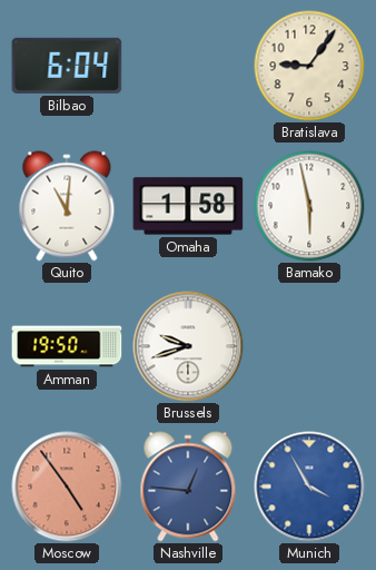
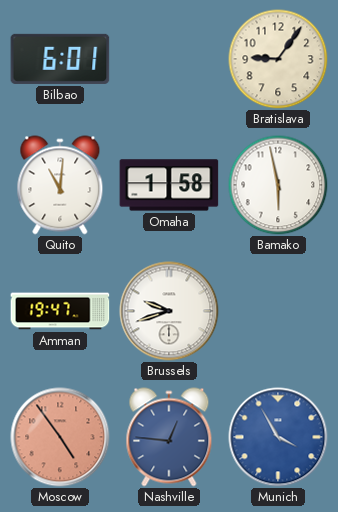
Bilbao: 6:04 -> 6:01 (60, 59)
Amman: 19:50 -> 19:47 (60, 311)
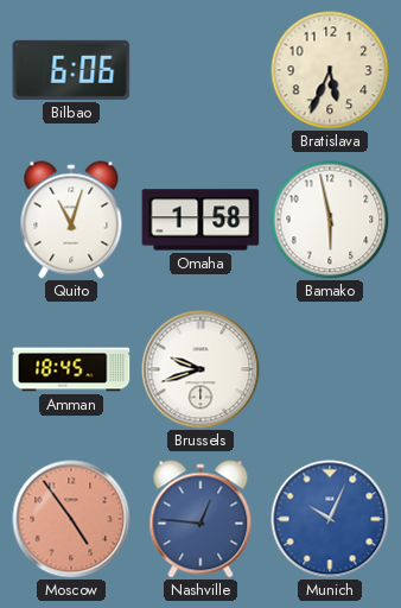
Bilbao: 6:01 -> 6:06 (71, 70)
Bratislava: 9:06 -> 5:34 (330, 70)
Quito: 11:01 -> 11:03 (71, 220)
Amman: 19:47 -> 18:45 (71, 369)
Munich: 3:55 -> 10:04 (330, 519)
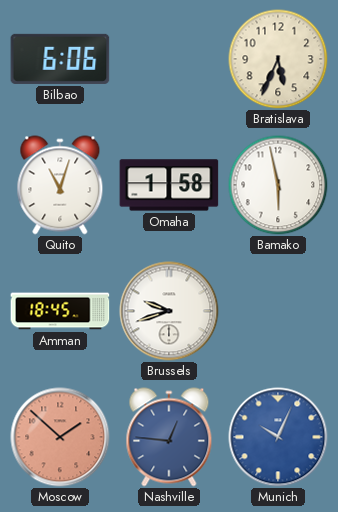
Moscow: 4:54 -> 1:52 (60, 437)
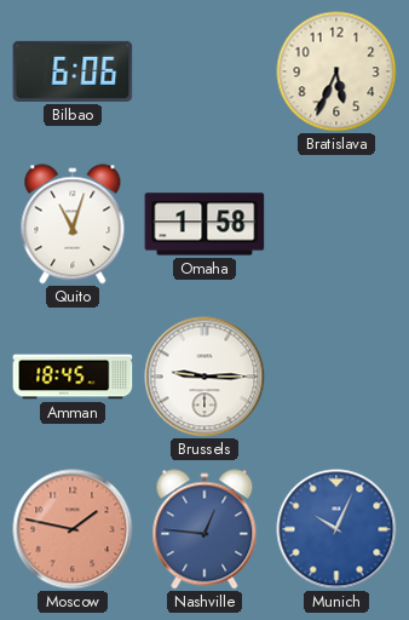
Bamako: 5:58 -> none (278, 185)
Brussels: 9:42 -> 9:15 (204, 377)
Moscow: 1:52 -> 1:47 (73, 529)
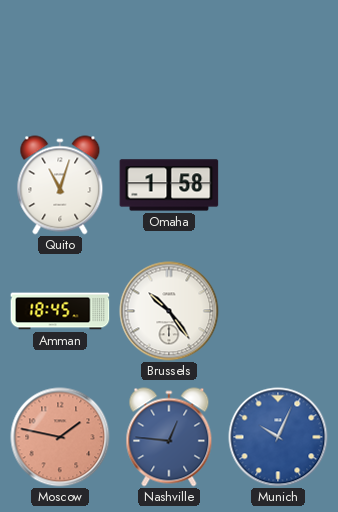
Bilbao: 6:06 -> none (73, 71)
Bratislava: 5:34 -> none (336, 71)
Brussels: 9:15 -> 10:24 (169, 311)
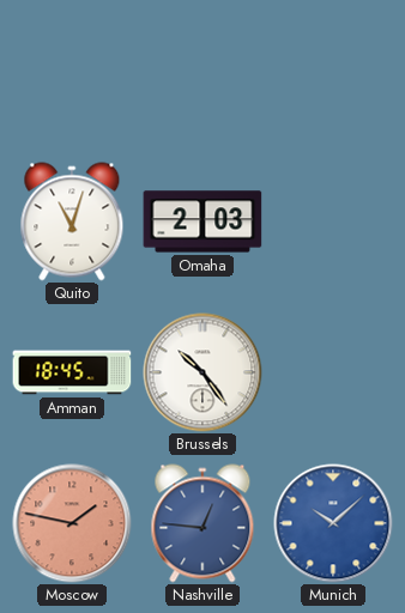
Omaha: 1:58 -> 2:03 (202, 221)
Munich: 10:04 -> 10:08 (333, 523)
